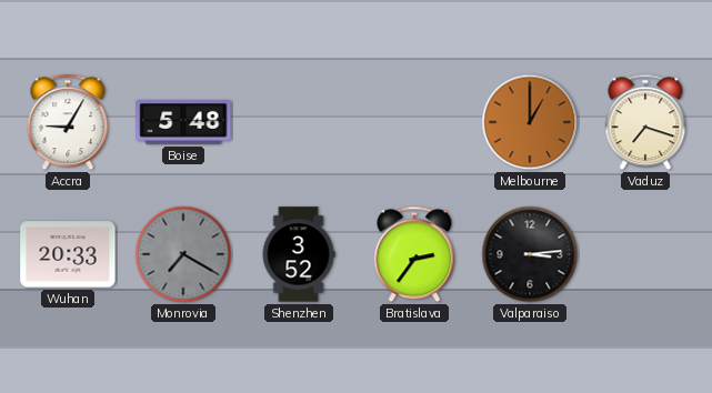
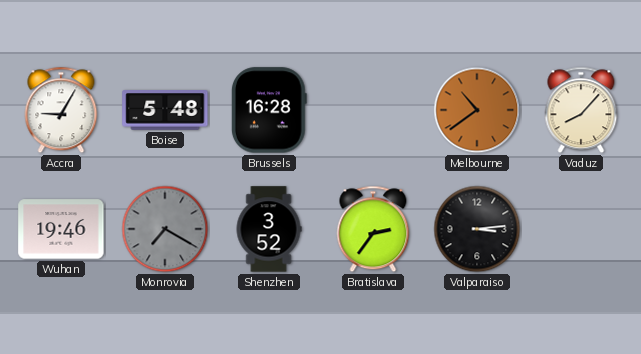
Brussels: none -> 16:28 (269, 110)
Melbourne: 1:00 -> 10:39 (477, 110)
Vaduz: 7:18 -> 8:07 (581, 110)
Wuhan: 20:33 -> 19:46 (61, 229)
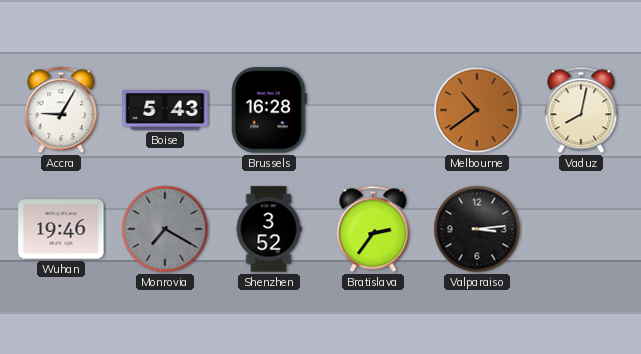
Boise: 5:48 -> 5:43 (165, 111)
Vaduz: 8:07 -> 8:02 (581, 110)
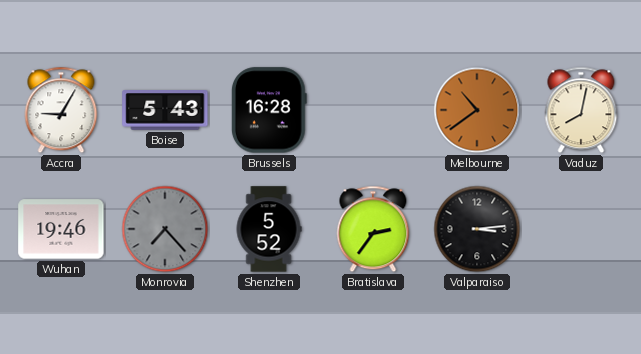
Monrovia: 7:20 -> 7:23 (165, 229)
Shenzhen: 3:52 -> 5:52 (269, 229)
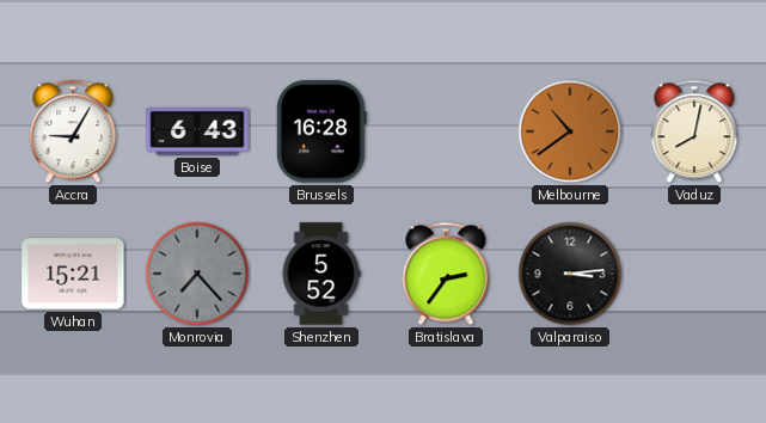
Boise: 5:43 -> 6:43 (197, 133)
Wuhan: 19:46 -> 15:21 (73, 274)
